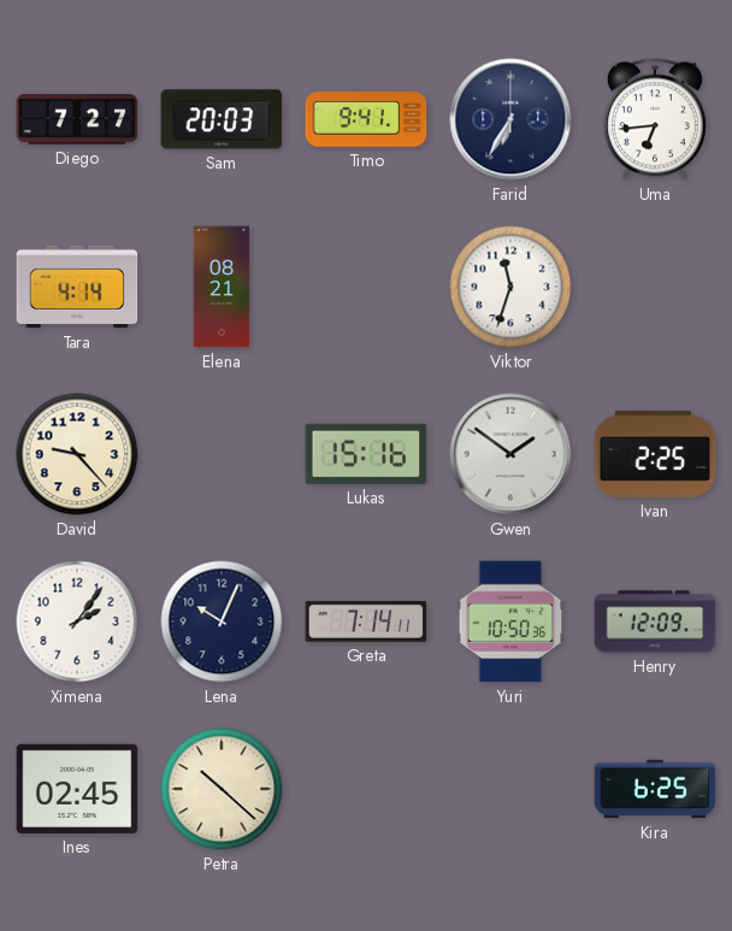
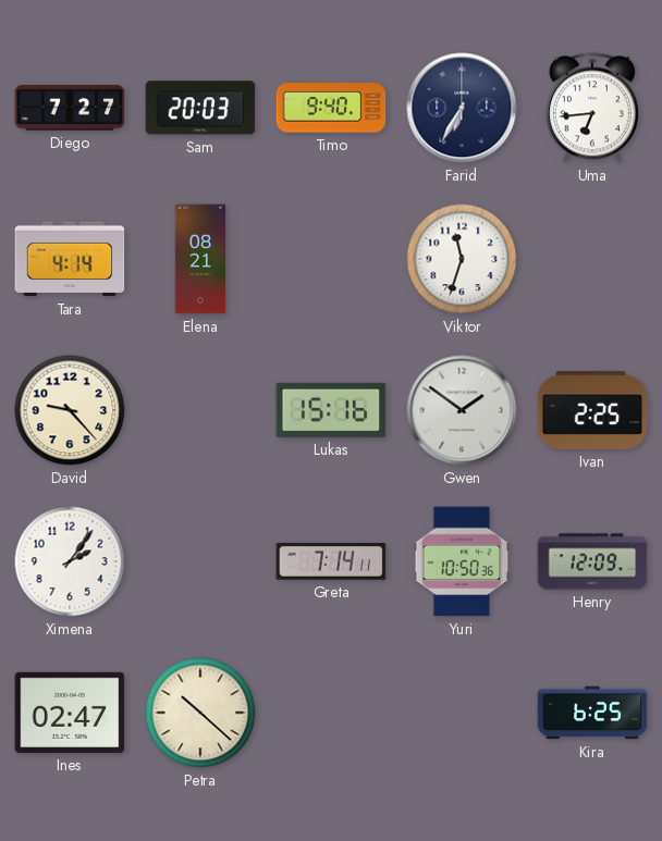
Timo: 9:41 -> 9:40 (331, 108)
Lena: 10:04 -> none (222, 621)
Ines: 02:45 -> 02:47 (70, 713)
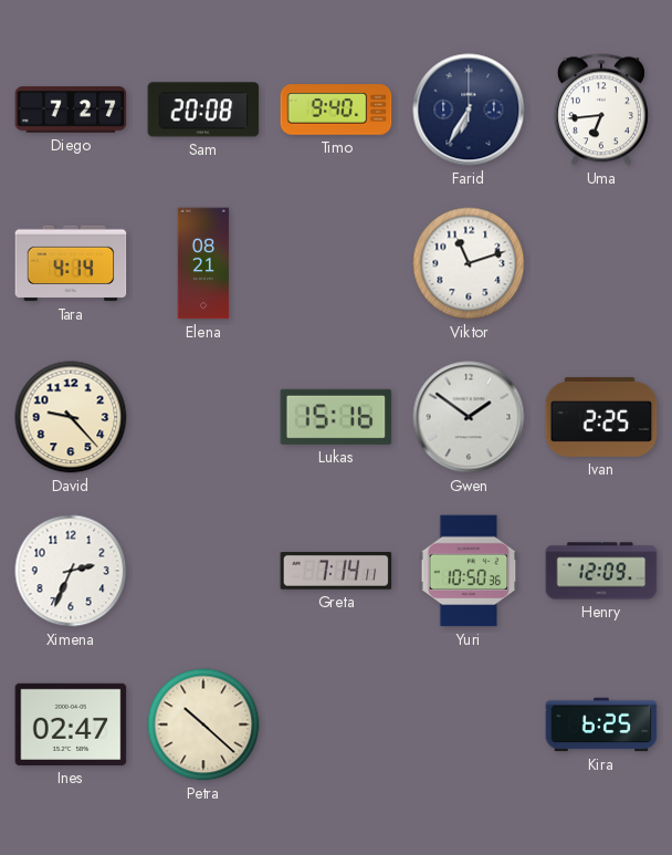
Sam: 20:03 -> 20:08 (203, 110)
Viktor: 11:33 -> 11:12 (469, 263)
Ximena: 2:06 -> 2:34 (71, 571)
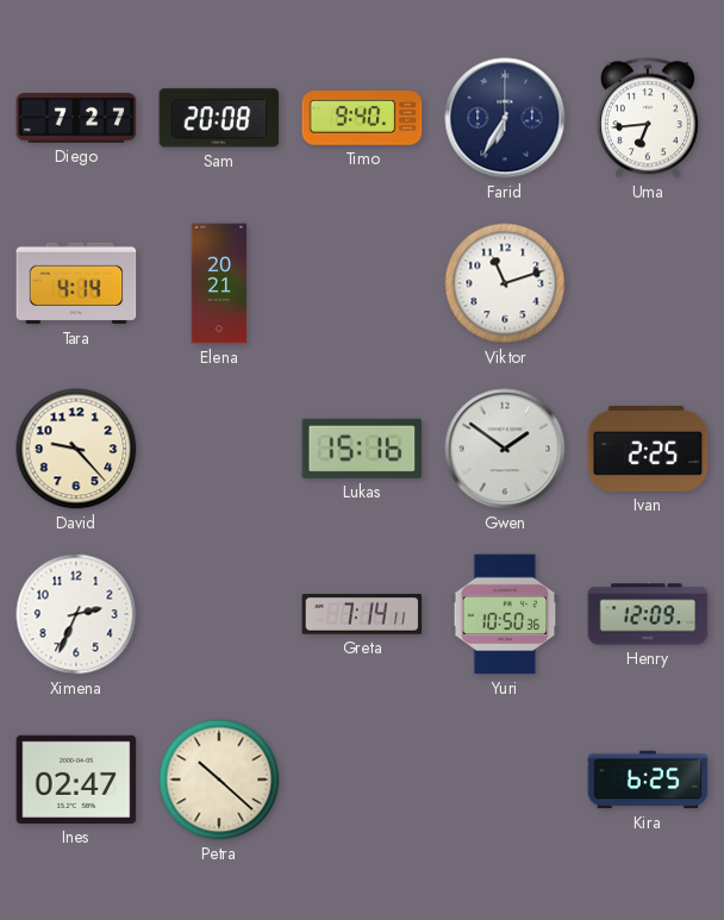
Elena: 08:21 -> 20:21 (219, 283)
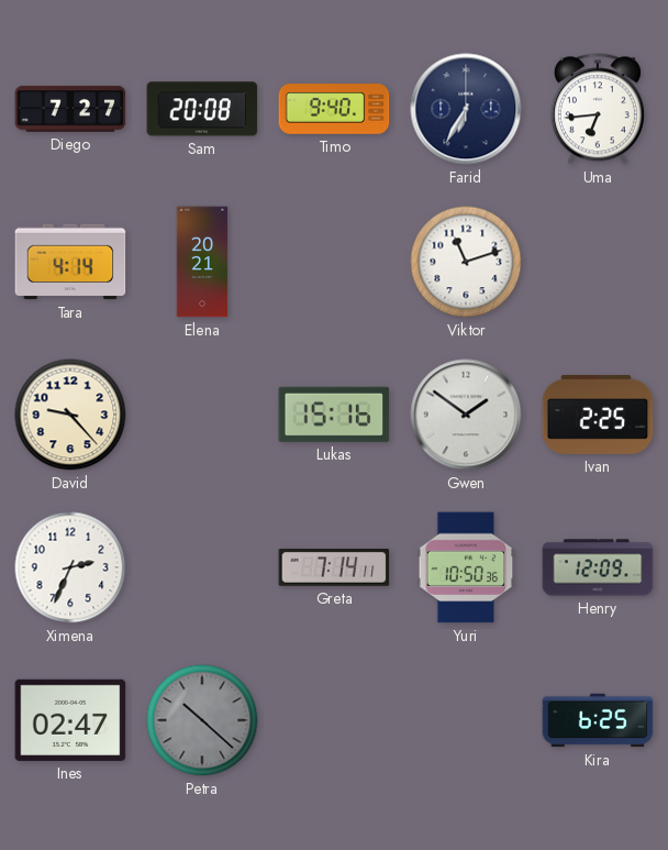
Petra dial: cream -> grey (202, 720)
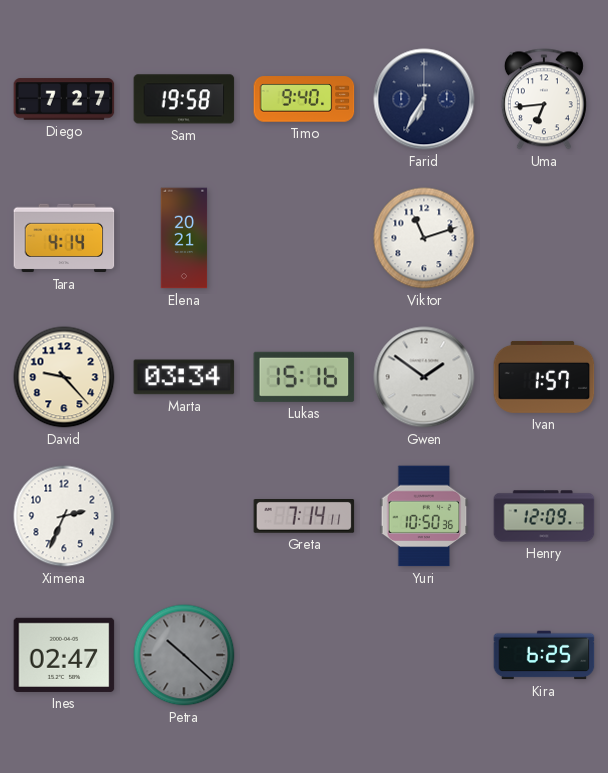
Sam: 20:08 -> 19:58 (184, 99)
Marta: none -> 03:34 (184, 377)
Ivan: 2:25 -> 1:57 (544, 377)
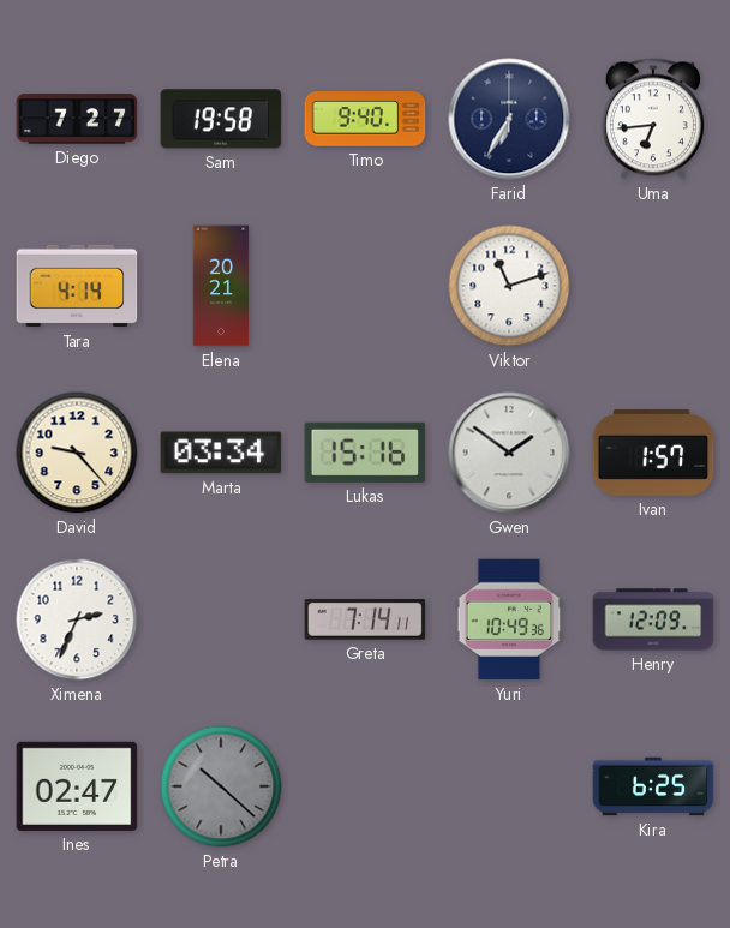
Yuri: 10:50 -> 10:49 (509, 619)
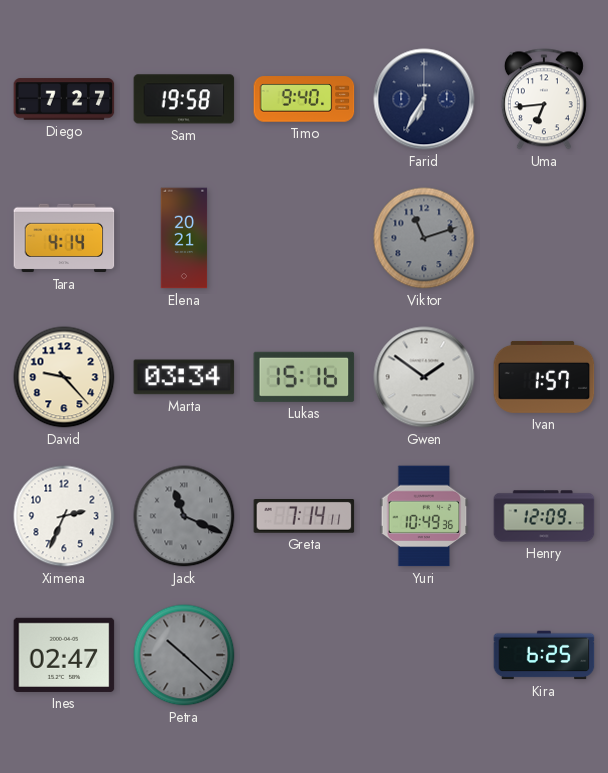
Viktor dial: white -> grey (424, 238)
Jack: none -> 11:19 (184, 516)
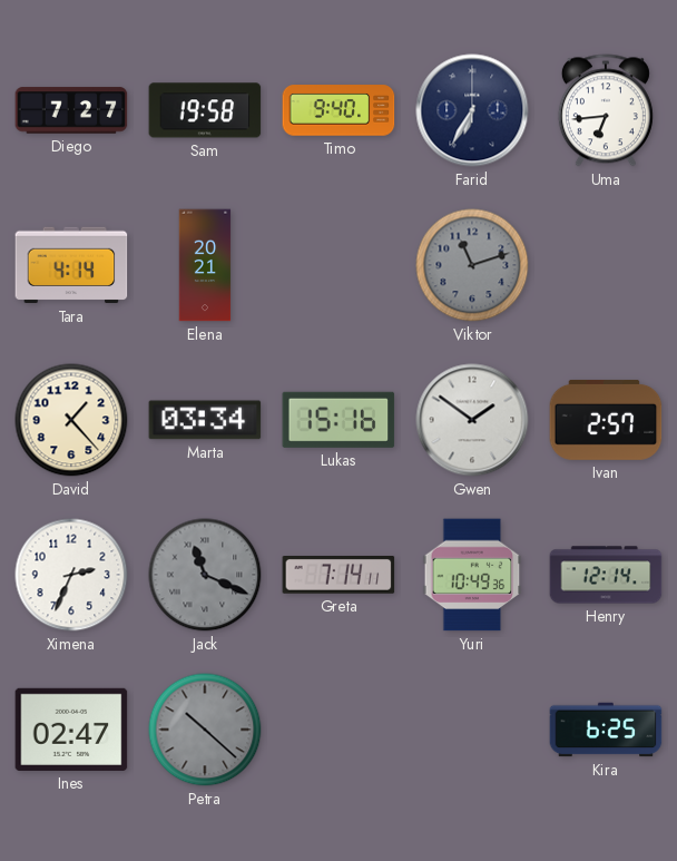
David: 9:23 -> 1:23 (71, 420)
Ivan: 1:57 -> 2:57 (606, 420)
Henry: 12:09 -> 12:14 (606, 575)
